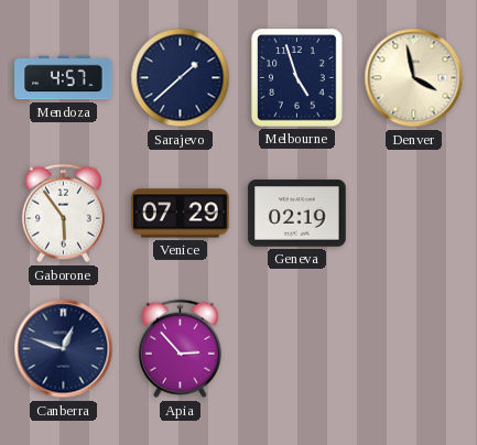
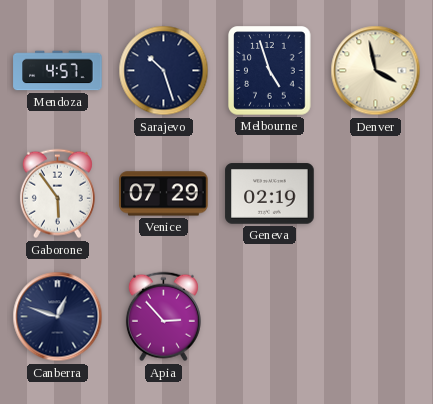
Sarajevo: 1:38 -> 10:27 (164, 71)
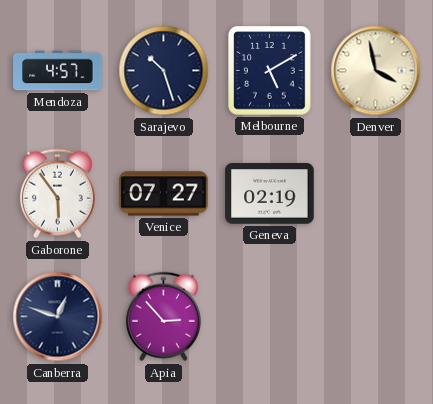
Melbourne: 4:57 -> 5:10 (270, 71)
Venice: 07:29 -> 07:27 (164, 194)
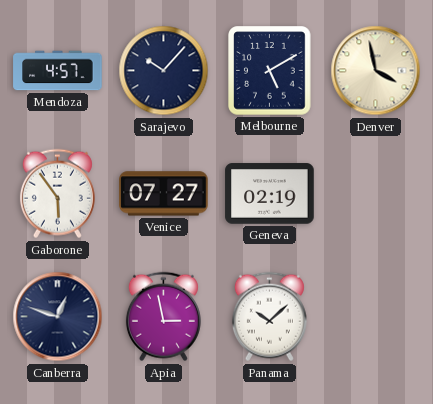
Sarajevo: 10:27 -> 10:07 (164, 71)
Apia: 2:53 -> 2:58 (163, 317)
Panama: none -> 10:08 (269, 317)
